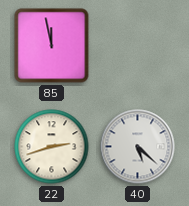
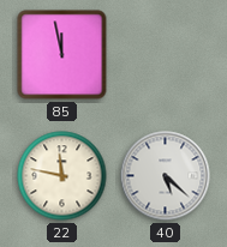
22: 2:42 -> 11:47 (62, 176)
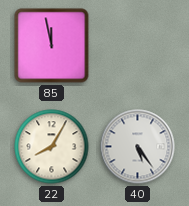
22: 11:47 -> 8:05 (52, 147)
40: 5:22 -> 5:24 (138, 147)
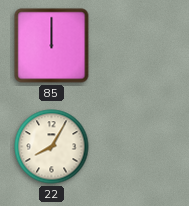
85: 11:58 -> 12:00 (52, 46)
40: 5:24 -> none (138, 147)
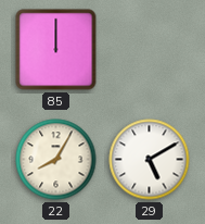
29: none -> 5:10 (150, 160)
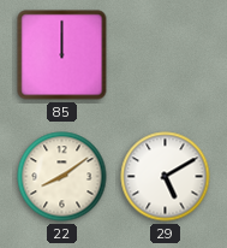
22: 8:05 -> 8:09 (62, 177)
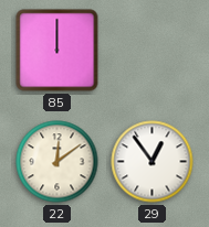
22: 8:09 -> 12:09 (58, 162)
29: 5:10 -> 12:54 (153, 162)
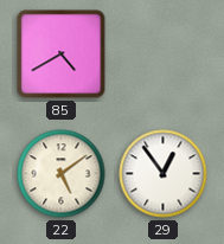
85: 12:00 -> 4:40 (62, 54)
22: 12:09 -> 5:09 (62, 174)
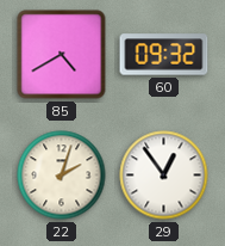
60: none -> 09:32 (164, 55)
22: 5:09 -> 2:03 (62, 176)
